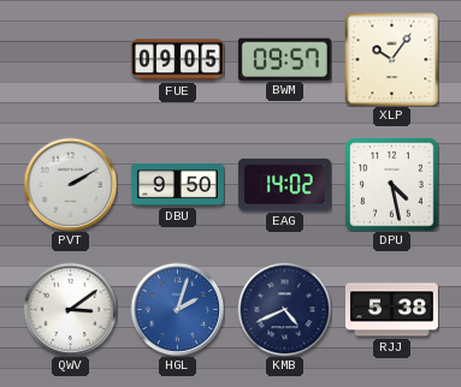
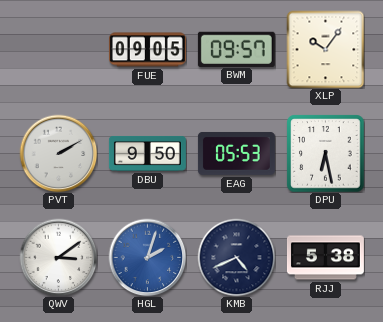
EAG: 14:02 -> 05:53 (236, 153)
DPU: 4:28 -> 6:28 (325, 153)
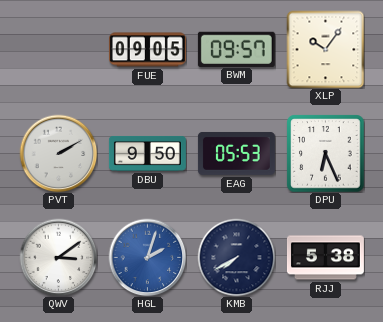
DPU: 6:28 -> 6:26 (325, 153)
KMB: 4:41 -> 7:40 (236, 257)
